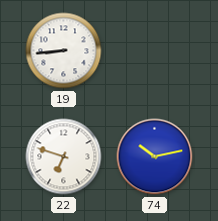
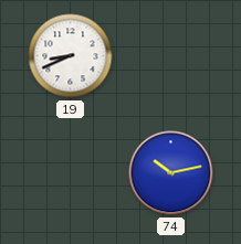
19: 8:44 -> 8:41 (71, 56)
22: 6:48 -> none (64, 157)
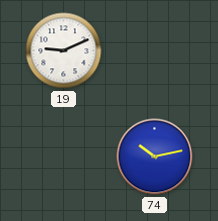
19: 8:41 -> 9:11 (64, 51)
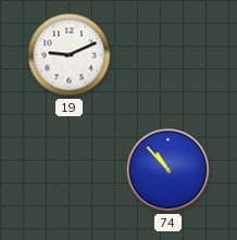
74: 10:13 -> 10:53 (169, 170)
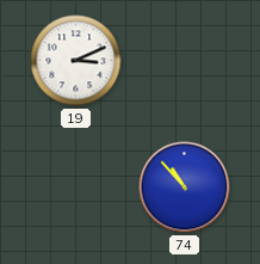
19: 9:11 -> 3:11 (76, 61)
